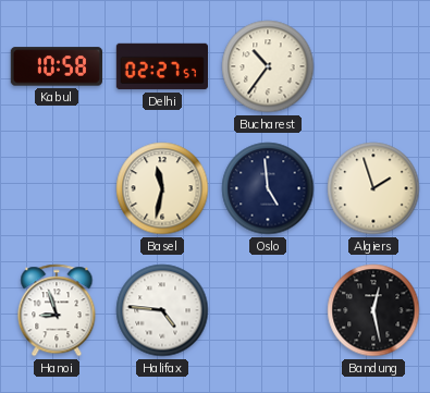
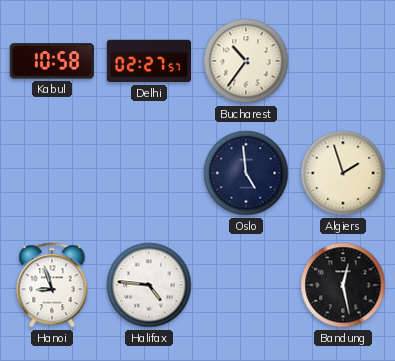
Basel: 11:32 -> none (162, 188)
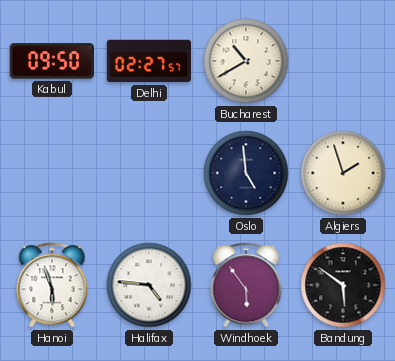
Kabul: 10:58 -> 09:50 (52, 61)
Bucharest: 10:36 -> 10:40 (246, 61)
Hanoi: 8:57 -> 5:57 (52, 285)
Windhoek: none -> 5:54 (246, 285)
Bandung: 12:28 -> 5:51 (343, 285)
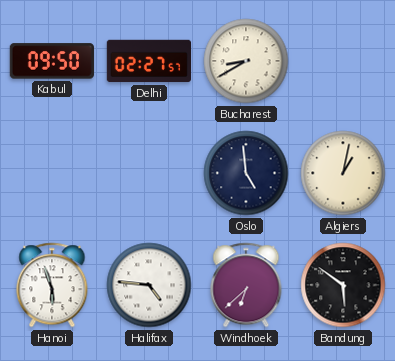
Bucharest: 10:40 -> 8:40 (246, 61)
Algiers: 1:57 -> 1:02 (343, 173)
Windhoek: 5:54 -> 6:38 (246, 285)
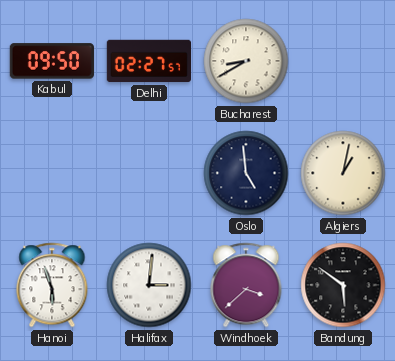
Halifax: 4:46 -> 3:01 (149, 285)
Windhoek: 6:38 -> 3:38 (246, 285)
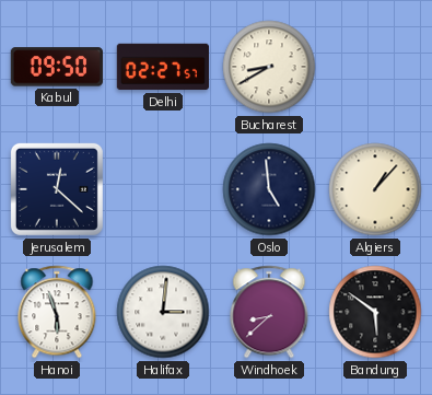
Jerusalem: none -> 12:22 (57, 189)
Algiers: 1:02 -> 1:07 (375, 189)
Windhoek: 3:38 -> 8:38 (269, 312)
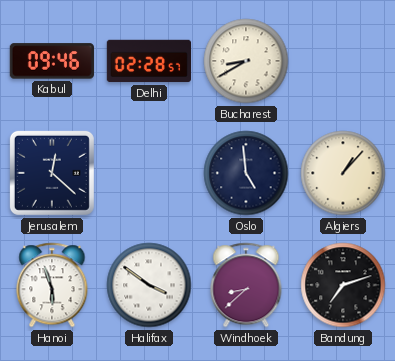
Kabul: 09:50 -> 09:46 (52, 61)
Delhi: 02:27 -> 02:28 (148, 61)
Halifax: 3:01 -> 3:51 (149, 285)
Bandung: 5:51 -> 7:12 (343, 285)
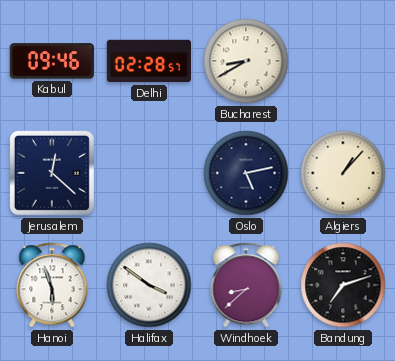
Oslo: 4:59 -> 5:13 (246, 173)
